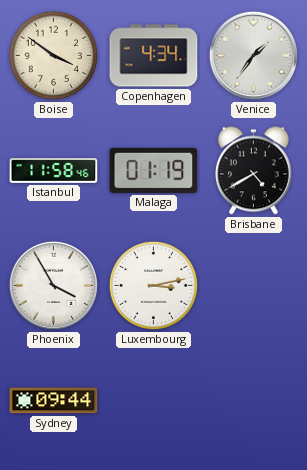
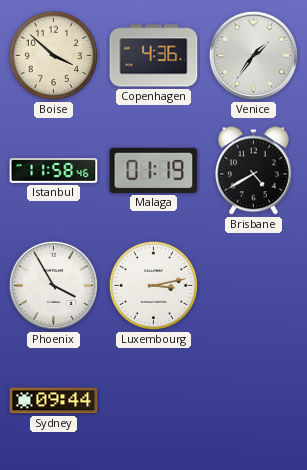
Boise: 3:51 -> 3:52 (53, 55)
Copenhagen: 4:34 -> 4:36 (154, 56)
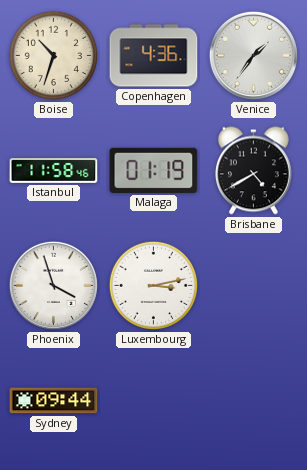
Boise: 3:52 -> 10:33 (53, 55)
Phoenix: 3:55 -> 3:57 (53, 285)
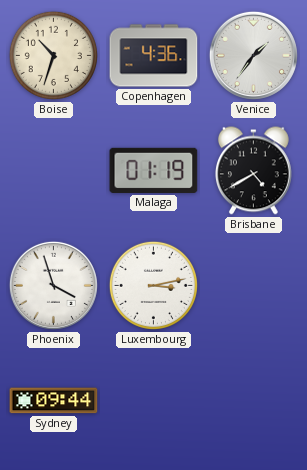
Istanbul: 11:58 -> none (54, 171)
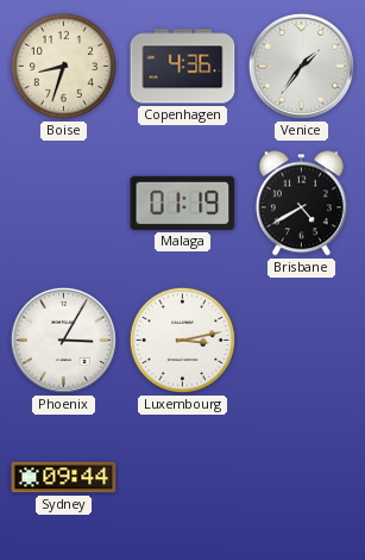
Boise: 10:33 -> 8:33 (63, 66)
Phoenix: 3:57 -> 3:05 (63, 340)
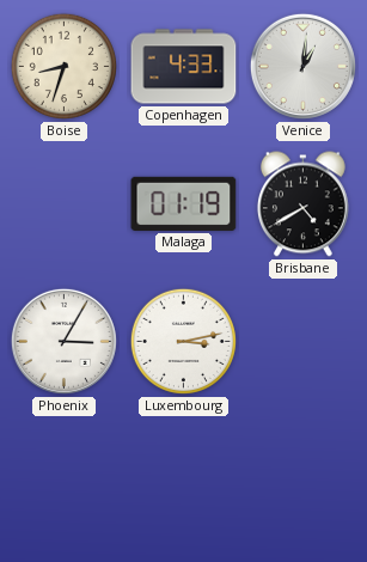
Copenhagen: 4:36 -> 4:33 (184, 67)
Venice: 1:36 -> 1:01 (302, 66)
Sydney: 09:44 -> none (64, 478)
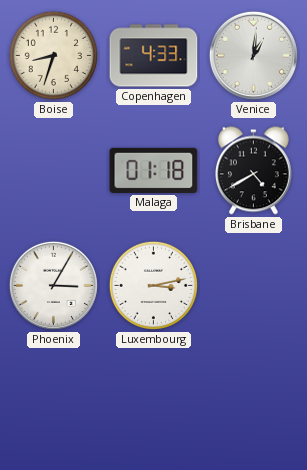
Malaga: 01:19 -> 01:18 (154, 170)
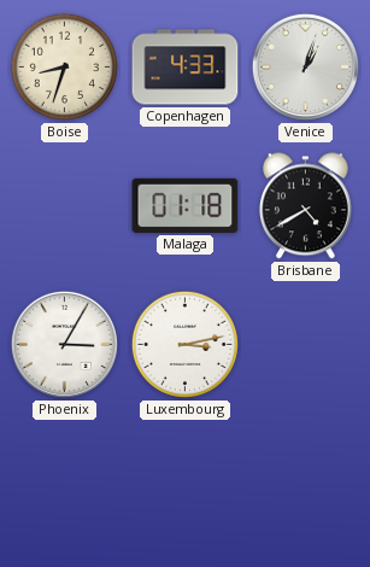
Venice: 1:01 -> 1:03 (305, 66)
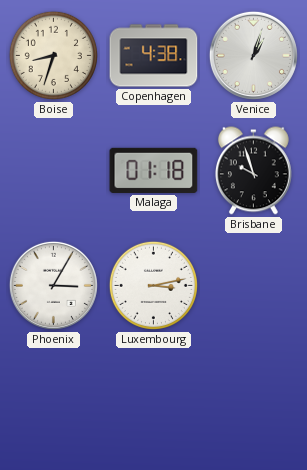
Copenhagen: 4:33 -> 4:38 (154, 56)
Brisbane: 4:40 -> 9:57 (253, 171)
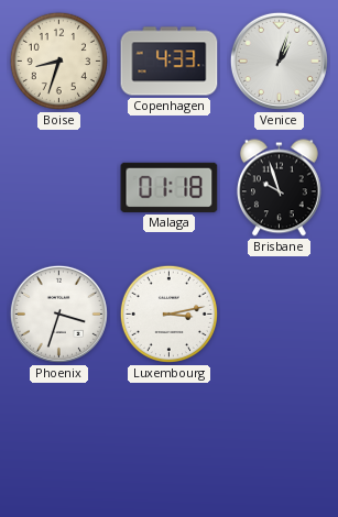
Copenhagen: 4:38 -> 4:33 (170, 62)
Phoenix: 3:05 -> 3:33 (58, 313)
